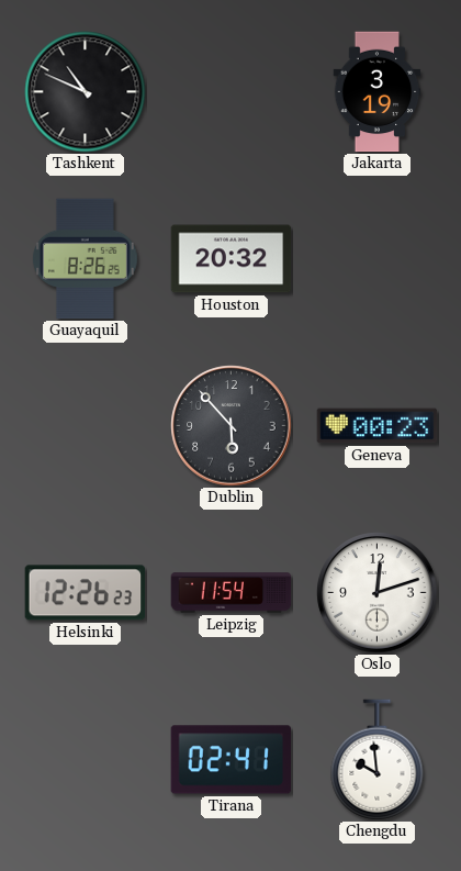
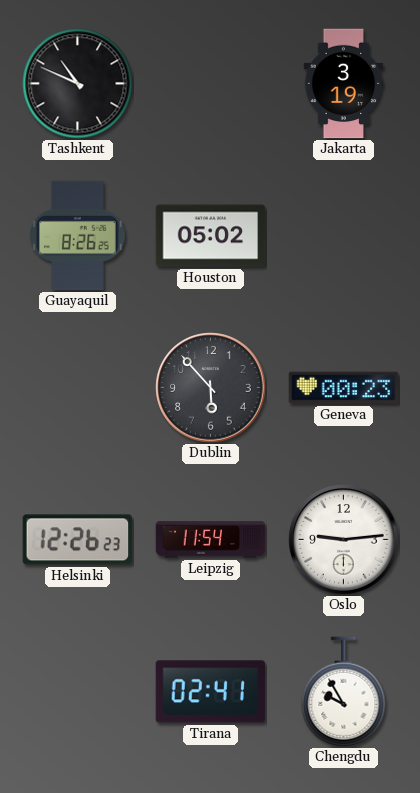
Houston: 20:32 -> 05:02 (211, 236)
Oslo: 12:12 -> 9:14 (344, 540)
Chengdu: 9:59 -> 9:55 (344, 692)
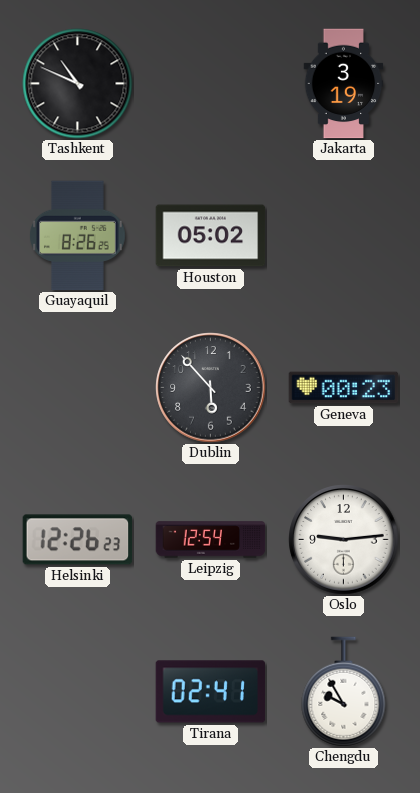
Leipzig: 11:54 -> 12:54 (211, 540)
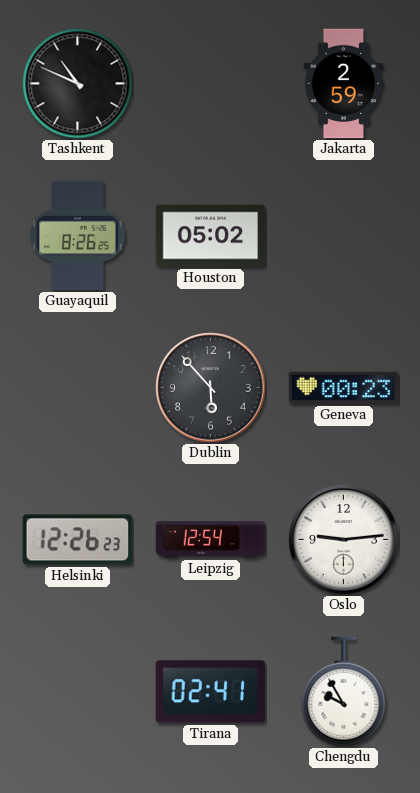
Jakarta: 3:19 -> 2:59 (344, 84)
